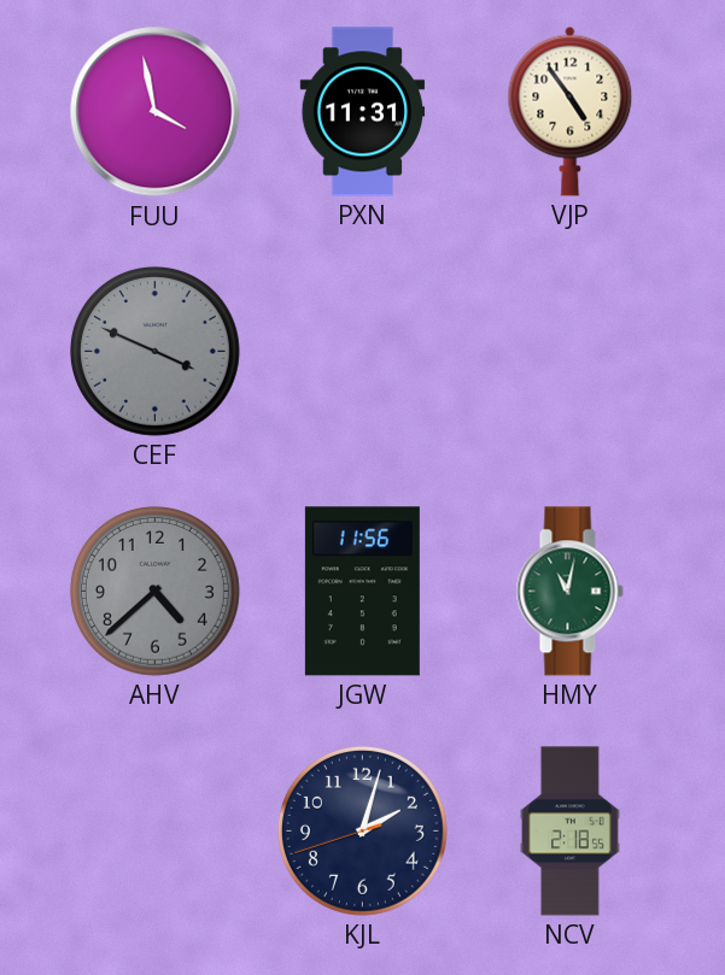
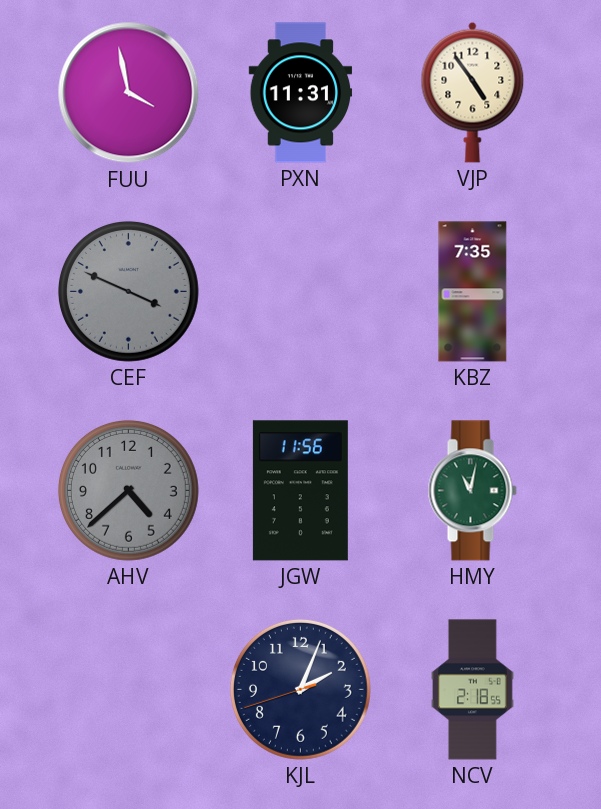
KBZ: none -> 7:35 (473, 292)
KJL: 2:02 -> 2:03 (300, 689)
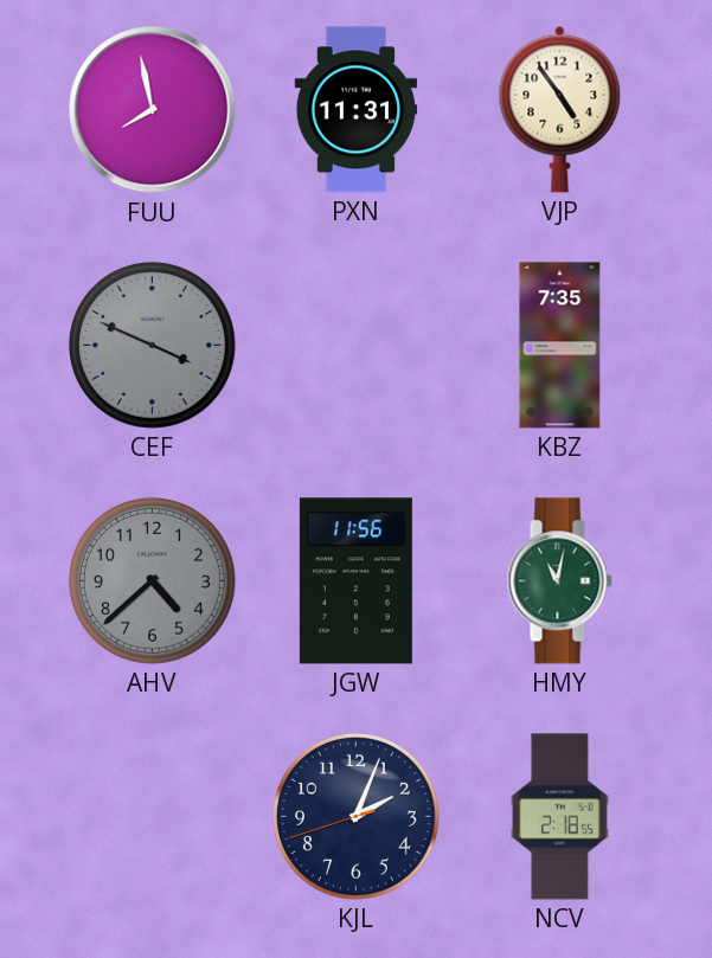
FUU: 3:58 -> 7:58 (153, 110)
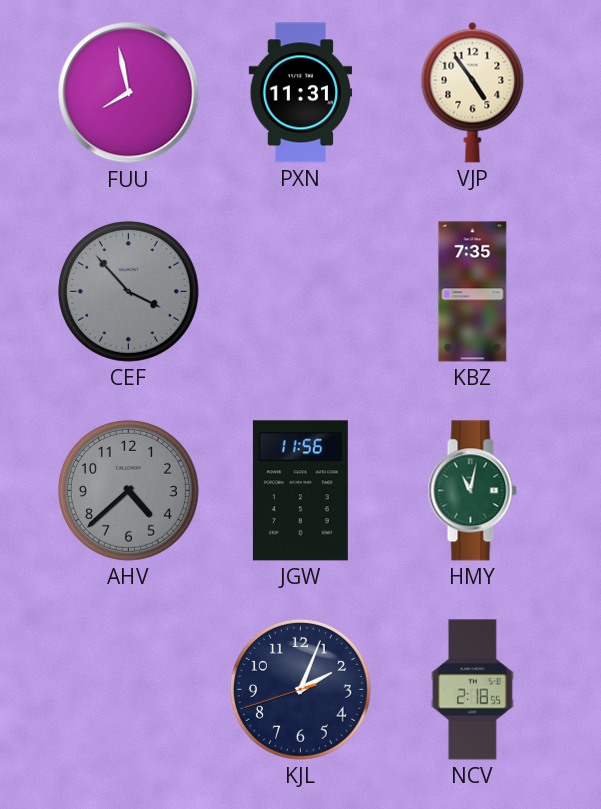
CEF: 3:49 -> 3:53 (128, 291)
